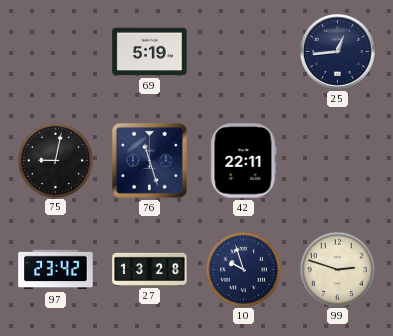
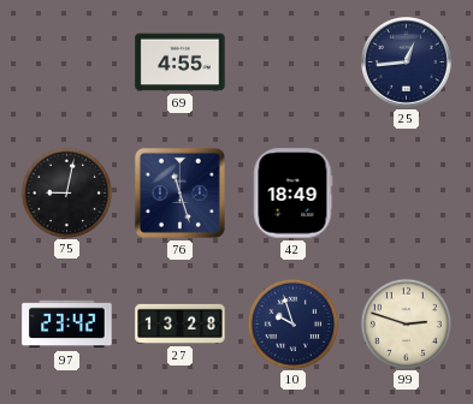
69: 5:19 -> 4:55 (181, 63)
42: 22:11 -> 18:49 (294, 194)
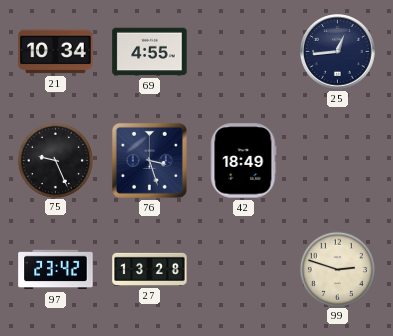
21: none -> 10:34 (56, 52)
75: 9:02 -> 9:26 (55, 160)
76: 11:27 -> 3:27 (149, 160)
10: 9:57 -> none (292, 323)
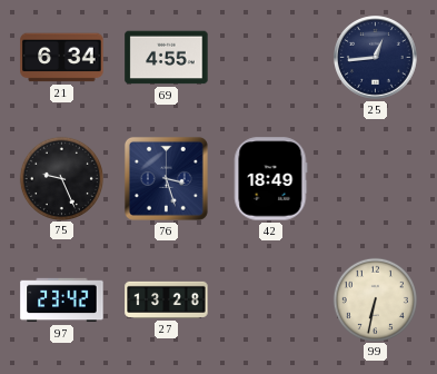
21: 10:34 -> 6:34 (62, 58)
99: 2:48 -> 6:32 (375, 299)
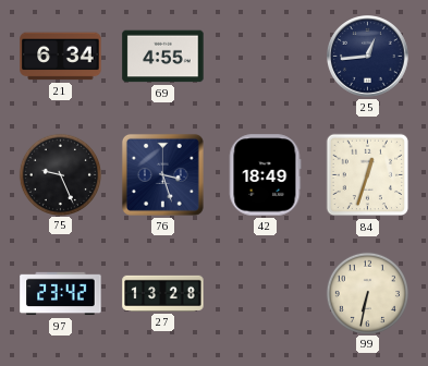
84: none -> 12:33 (368, 175)
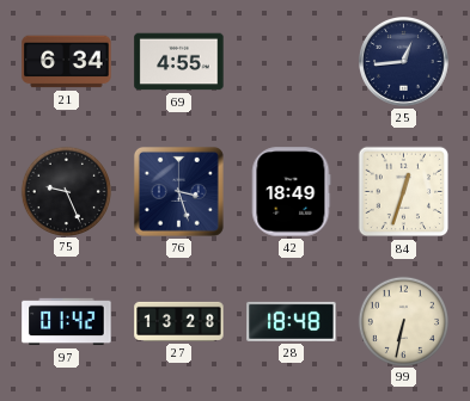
97: 23:42 -> 01:42 (67, 322)
28: none -> 18:48 (292, 321)
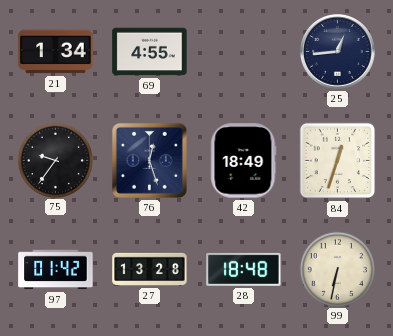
21: 6:34 -> 1:34 (56, 52)
75: 9:26 -> 9:36 (55, 160)
76: 3:27 -> 12:27 (149, 160)
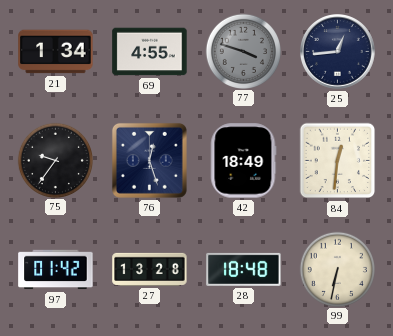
77: none -> 3:48 (243, 51)
84: 12:33 -> 12:31 (338, 161)
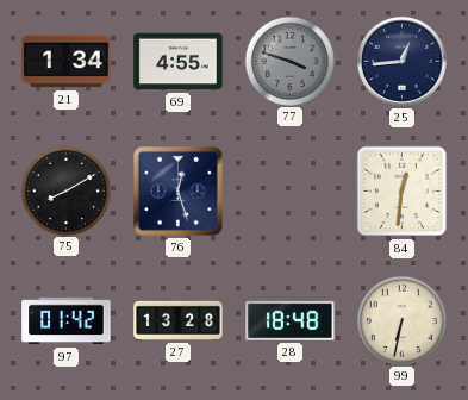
75: 9:36 -> 8:10 (65, 190)
42: 18:49 -> none (244, 161)
